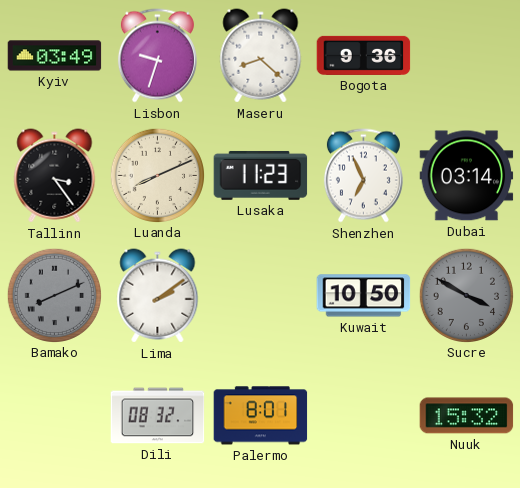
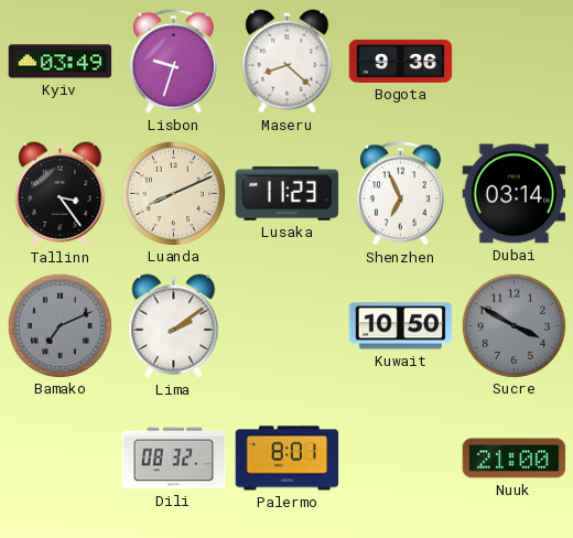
Bamako: 8:11 -> 7:11 (60, 325)
Nuuk: 15:32 -> 21:00 (515, 459)
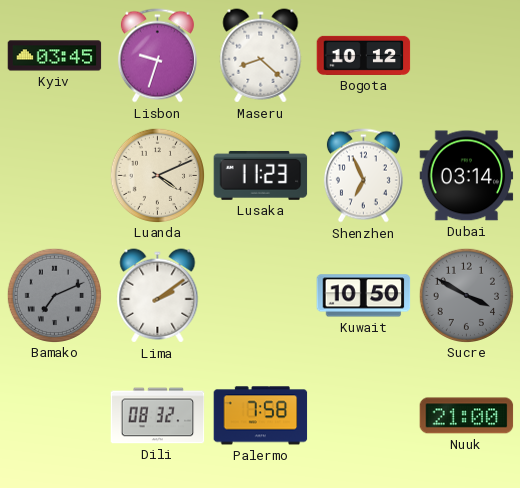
Kyiv: 03:49 -> 03:45 (55, 56)
Bogota: 9:36 -> 10:12 (364, 55)
Tallinn: 3:24 -> none (61, 194)
Luanda: 8:11 -> 4:11 (157, 175)
Palermo: 8:01 -> 7:58 (261, 416)
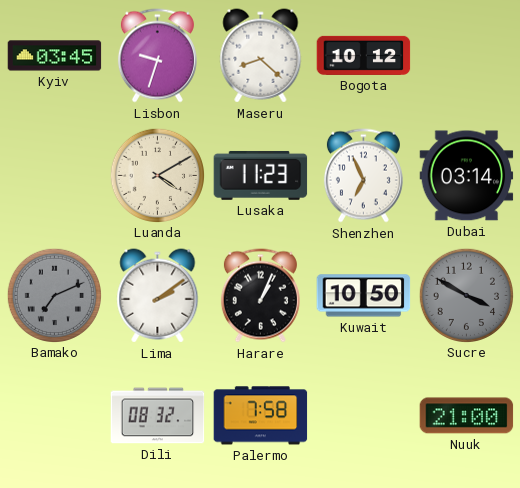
Luanda: 4:11 -> 4:10 (157, 175)
Harare: none -> 1:04 (260, 296)
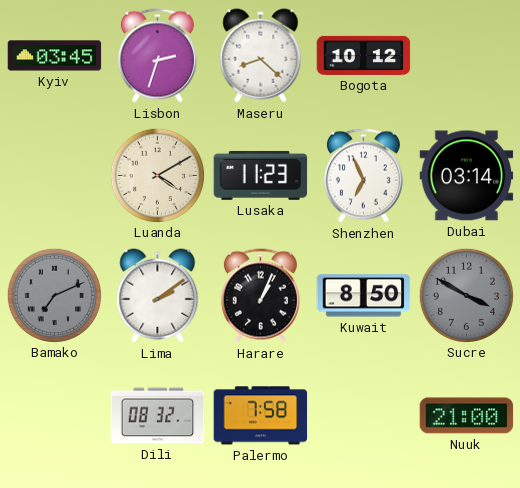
Lisbon: 9:33 -> 2:33 (157, 56)
Kuwait: 10:50 -> 8:50 (364, 296)
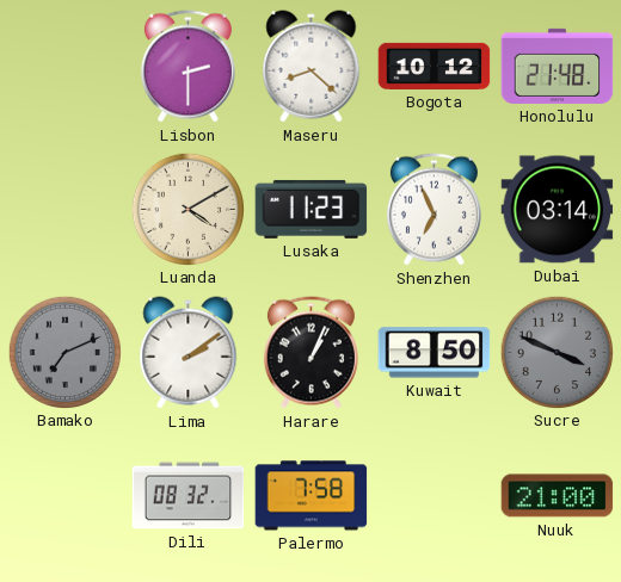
Kyiv: 03:45 -> none (55, 56)
Lisbon: 2:33 -> 2:30 (187, 67)
Honolulu: none -> 21:48 (558, 66)
Sucre: 3:50 -> 3:49 (557, 352)
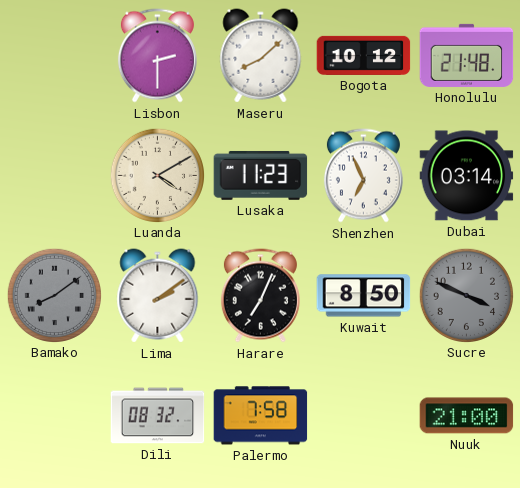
Maseru: 8:22 -> 8:08 (261, 56)
Bamako: 7:11 -> 8:09 (54, 295)
Harare: 1:04 -> 7:04 (260, 296)
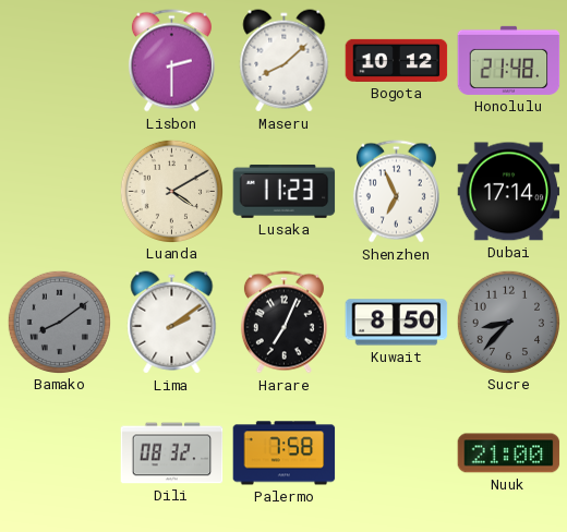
Dubai: 03:14 -> 17:14 (509, 192)
Sucre: 3:49 -> 8:37 (508, 322)
